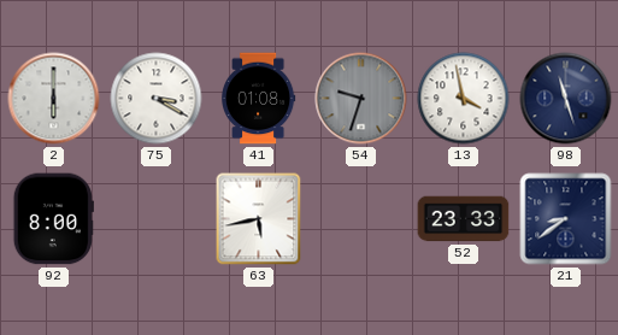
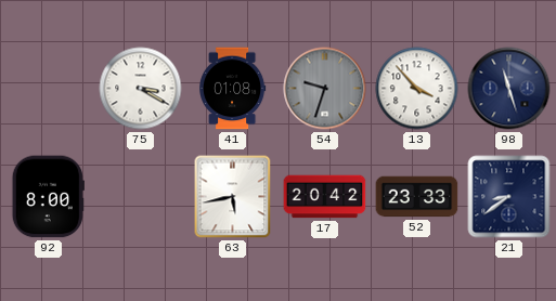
2: 6:00 -> none (54, 99)
13: 3:58 -> 3:53 (417, 89)
17: none -> 20:42 (325, 197)
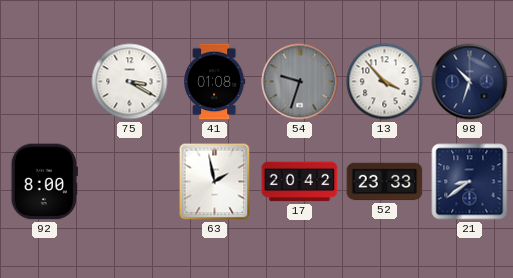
98: 11:27 -> 10:33 (470, 82)
63: 5:43 -> 1:58 (215, 182)
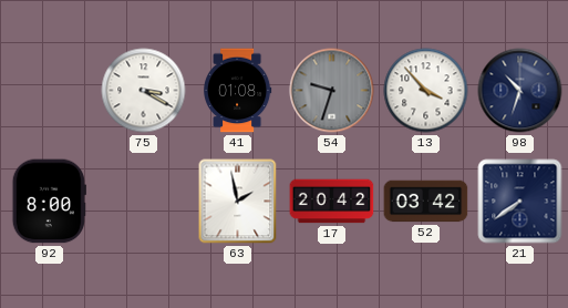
52: 23:33 -> 03:42 (426, 202)
21: 8:39 -> 7:39 (520, 202)
